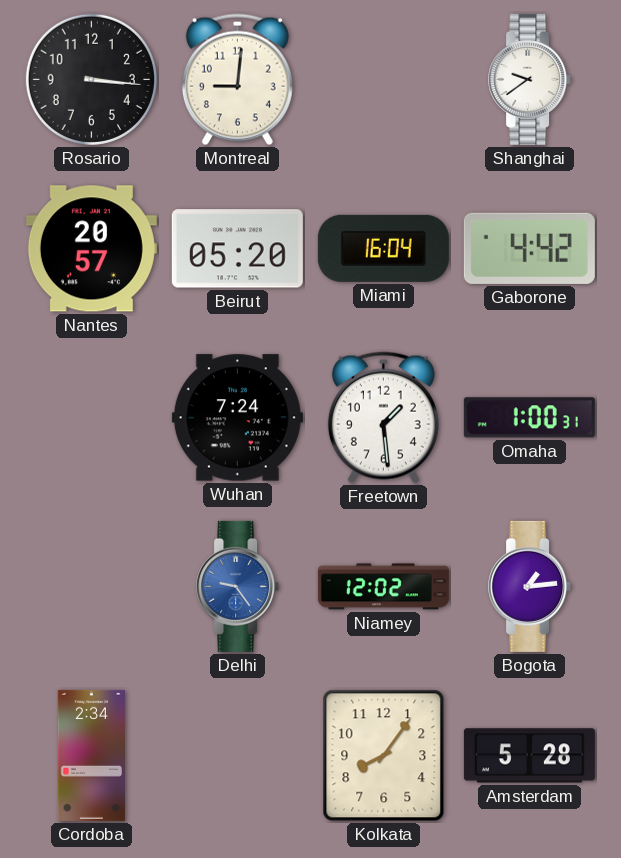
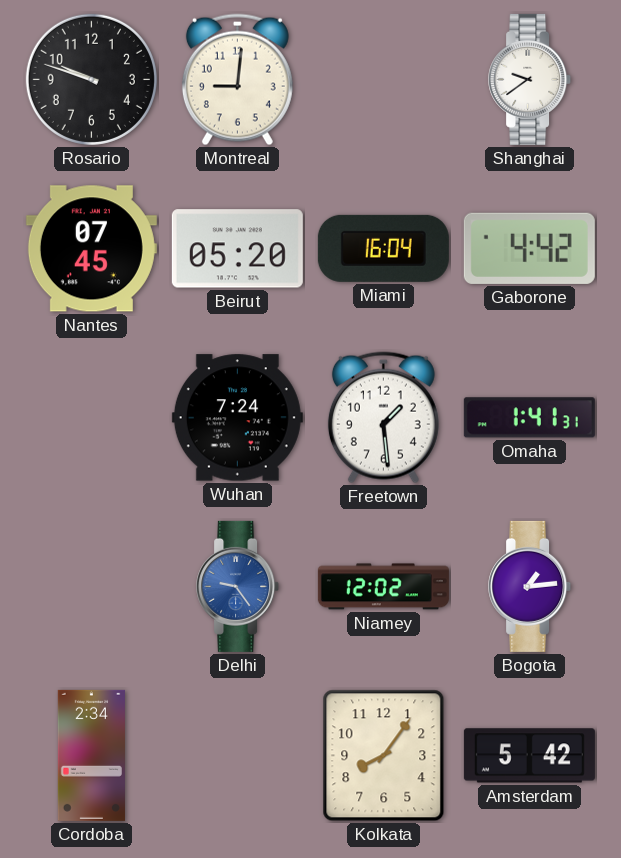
Rosario: 3:16 -> 9:48 (91, 79)
Nantes: 20:57 -> 07:45 (91, 249)
Omaha: 1:00 -> 1:41 (529, 418)
Amsterdam: 5:28 -> 5:42 (529, 756)
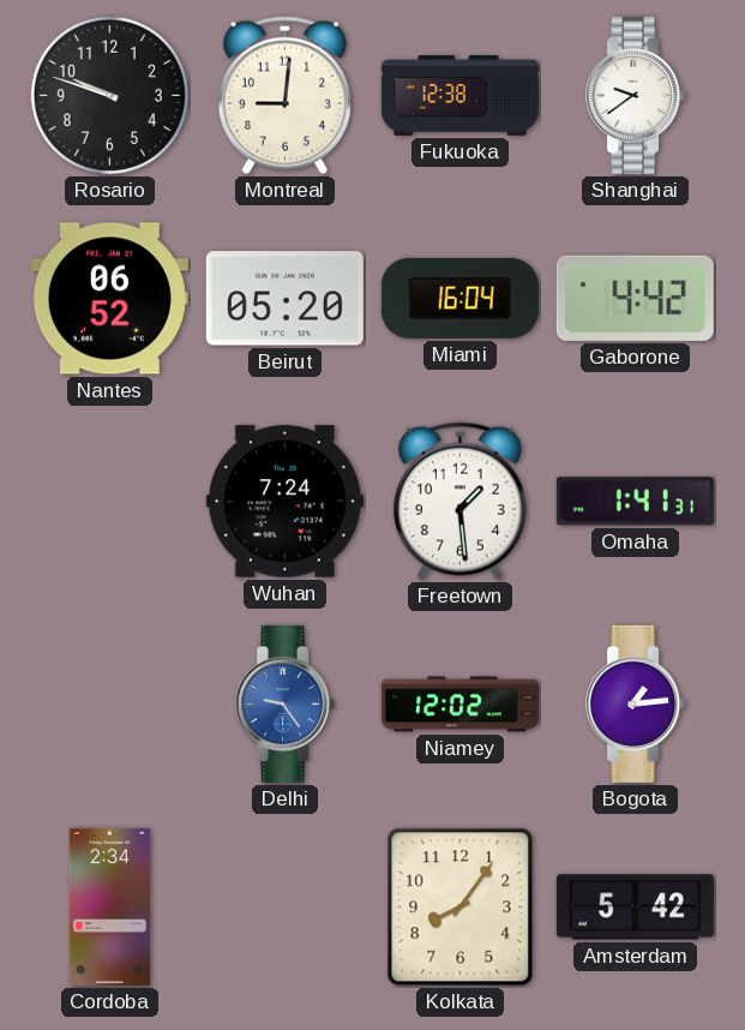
Fukuoka: none -> 12:38 (459, 96)
Nantes: 07:45 -> 06:52 (109, 299)
